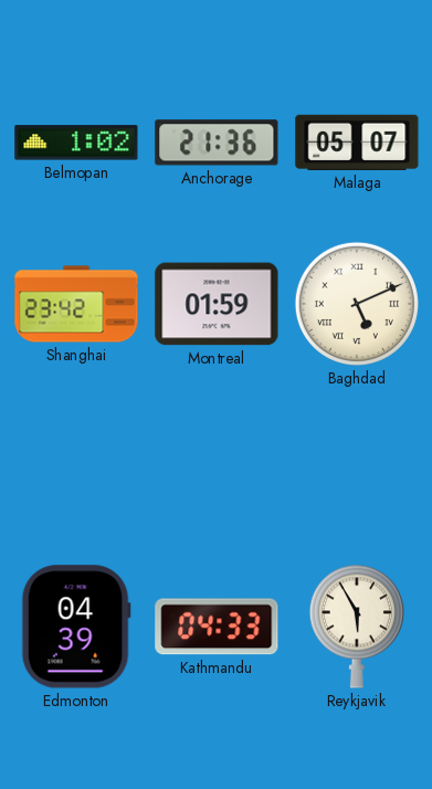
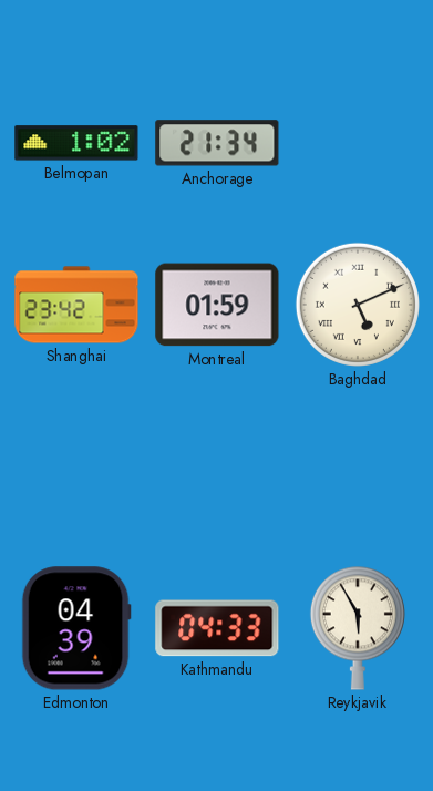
Anchorage: 21:36 -> 21:34 (217, 143)
Malaga: 05:07 -> none (357, 143)
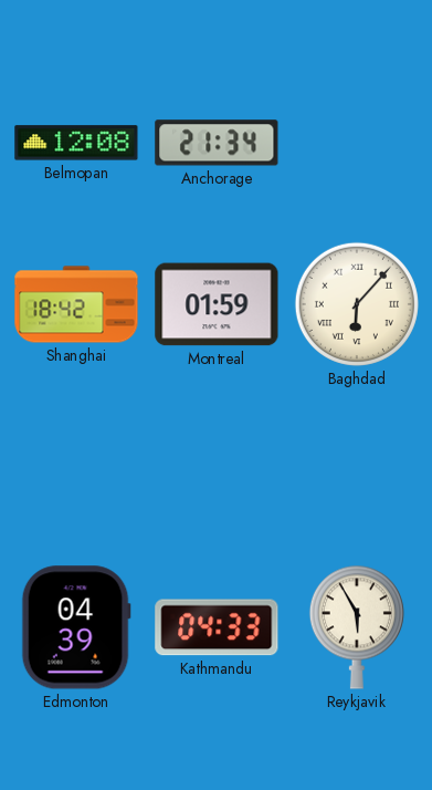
Belmopan: 1:02 -> 12:08 (76, 143)
Shanghai: 23:42 -> 18:42 (76, 304)
Baghdad: 5:11 -> 6:07 (357, 304)
